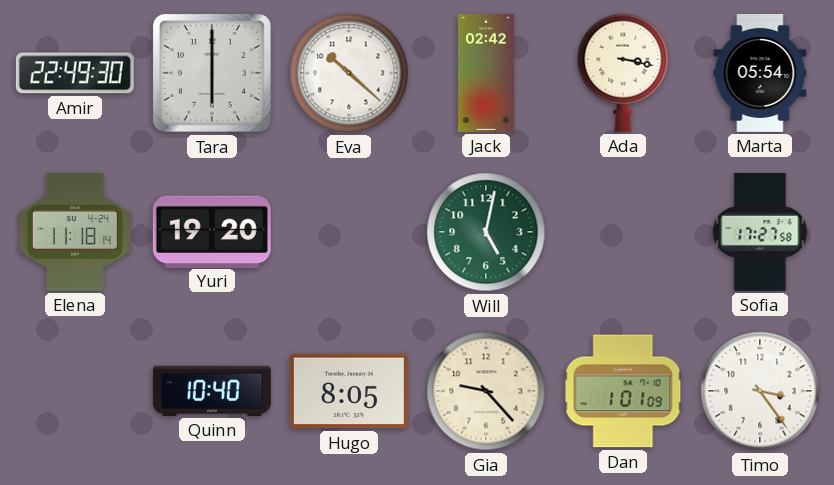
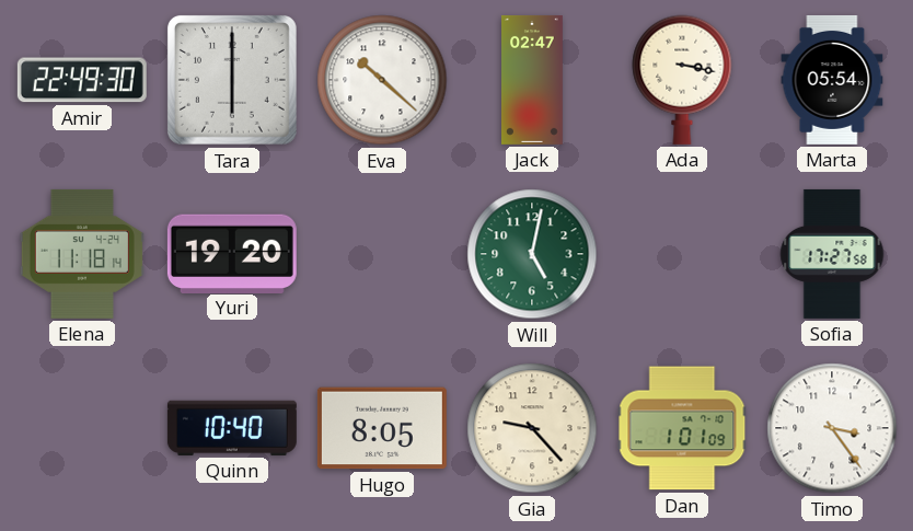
Jack: 02:42 -> 02:47 (533, 80)
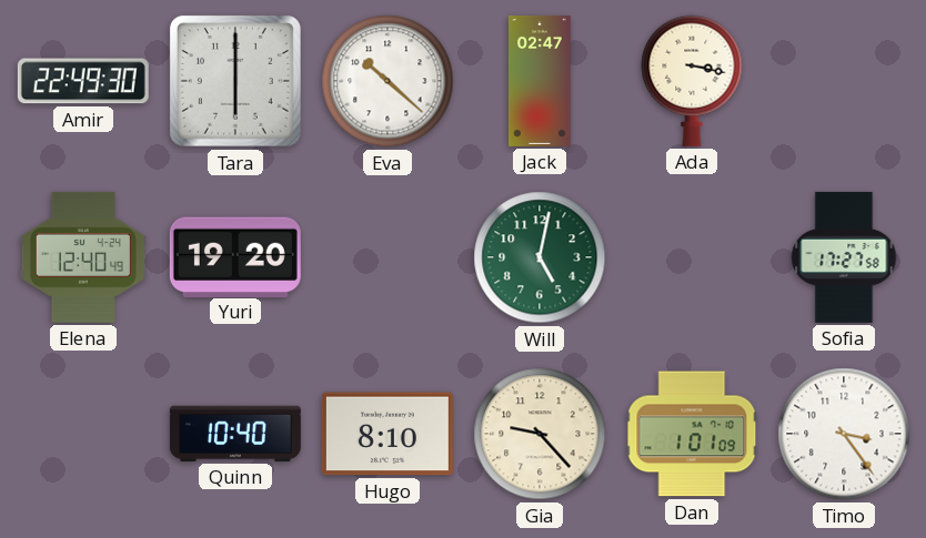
Marta: 05:54 -> none (832, 80)
Elena: 11:18 -> 12:40 (83, 257)
Hugo: 8:05 -> 8:10 (387, 434)
